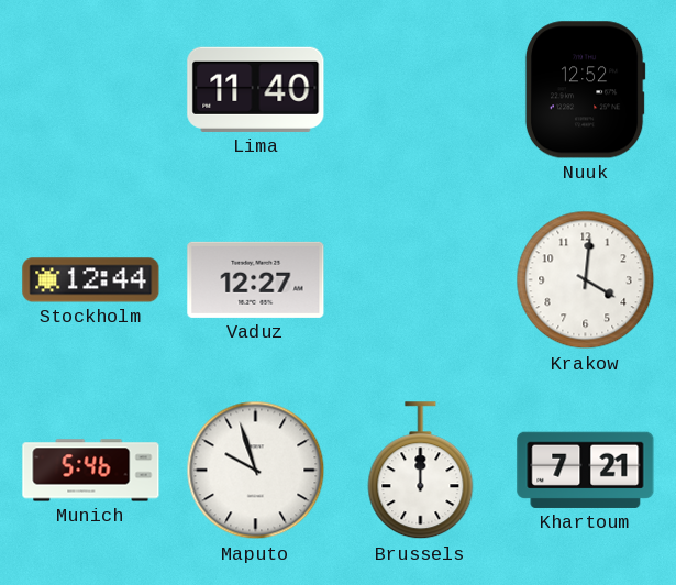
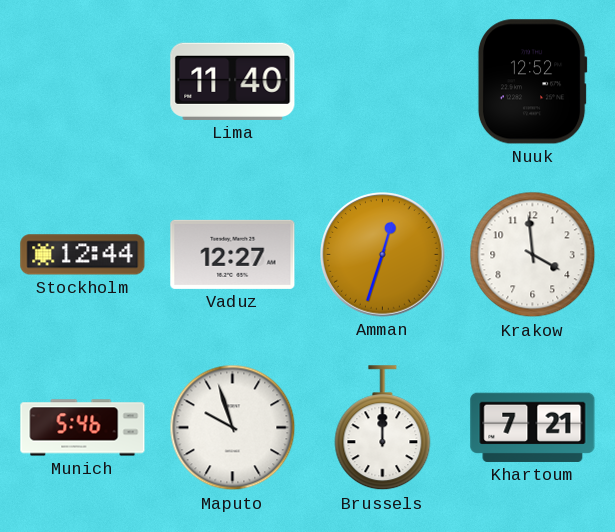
Amman: none -> 12:33 (383, 255)
Krakow: 4:01 -> 3:59 (533, 255)
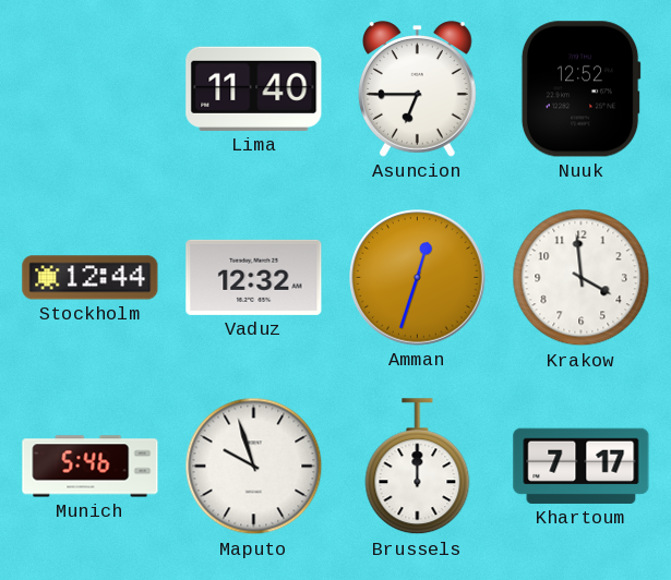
Asuncion: none -> 6:45 (417, 89)
Vaduz: 12:27 -> 12:32 (254, 277)
Khartoum: 7:21 -> 7:17 (582, 466)
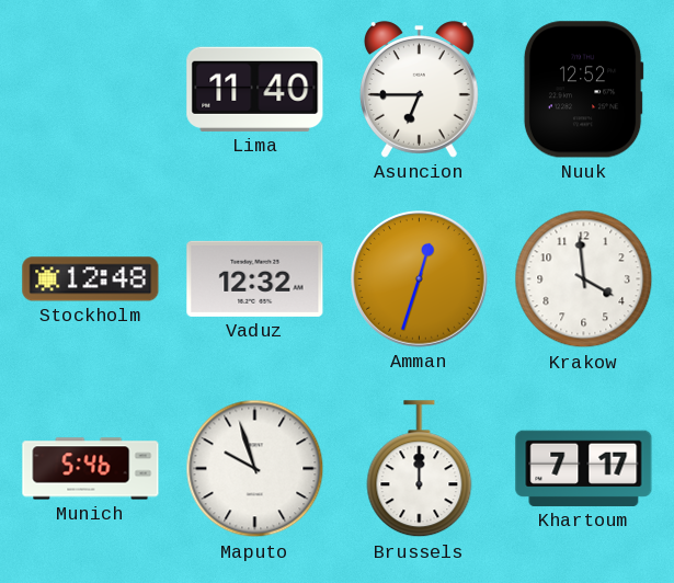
Stockholm: 12:44 -> 12:48 (91, 279)
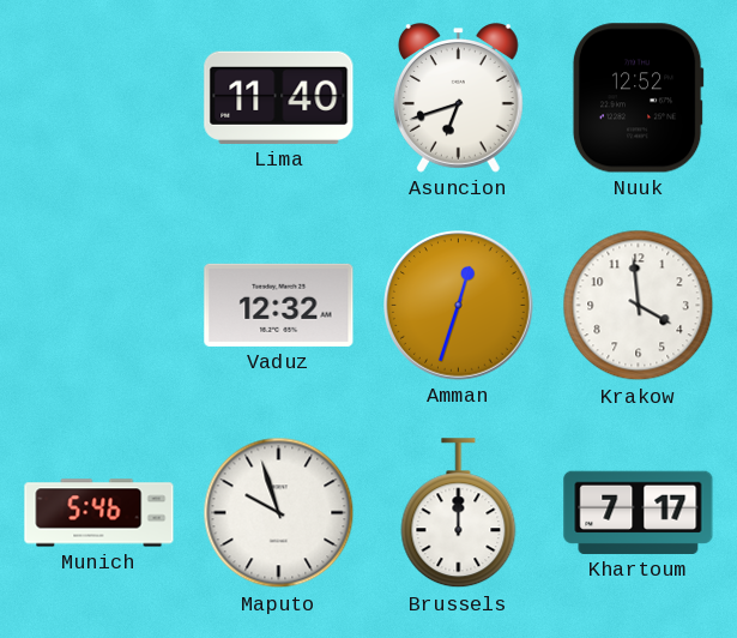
Asuncion: 6:45 -> 6:42 (458, 98)
Stockholm: 12:48 -> none (91, 279)
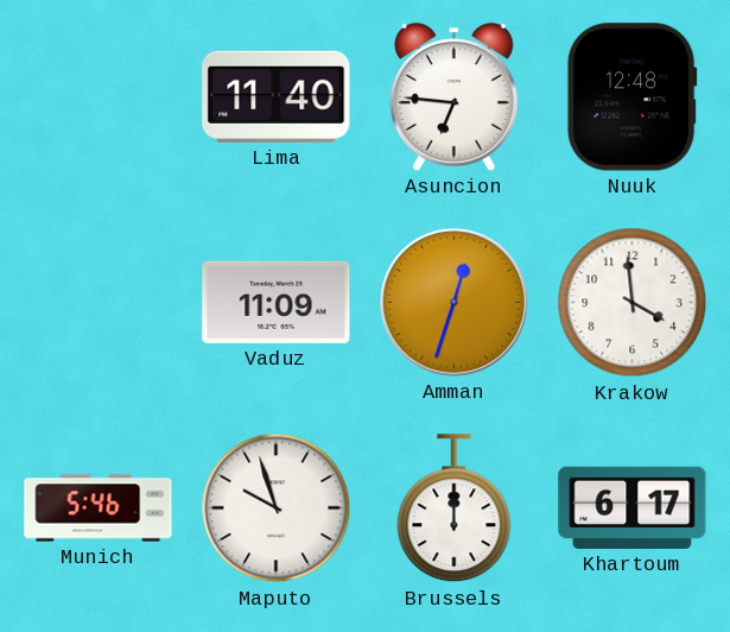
Asuncion: 6:42 -> 6:46 (453, 97)
Nuuk: 12:52 -> 12:48 (631, 97)
Vaduz: 12:32 -> 11:09 (277, 302)
Khartoum: 7:17 -> 6:17 (633, 507)
